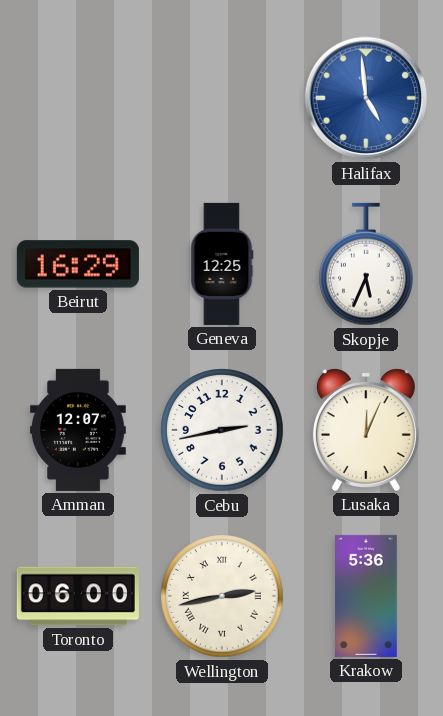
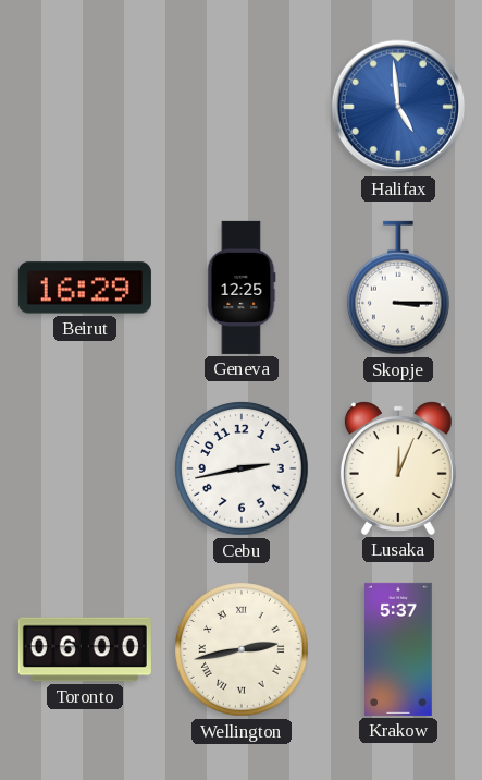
Skopje: 5:34 -> 3:15 (399, 288)
Amman: 12:07 -> none (79, 430)
Krakow: 5:36 -> 5:37 (398, 649)
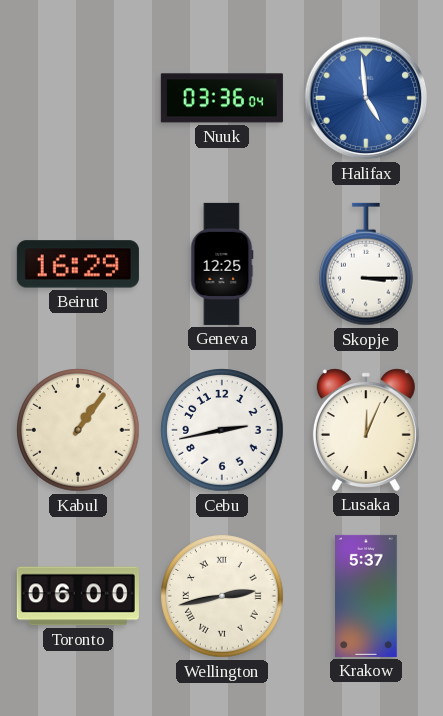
Nuuk: none -> 03:36 (222, 98)
Kabul: none -> 1:06 (78, 430)
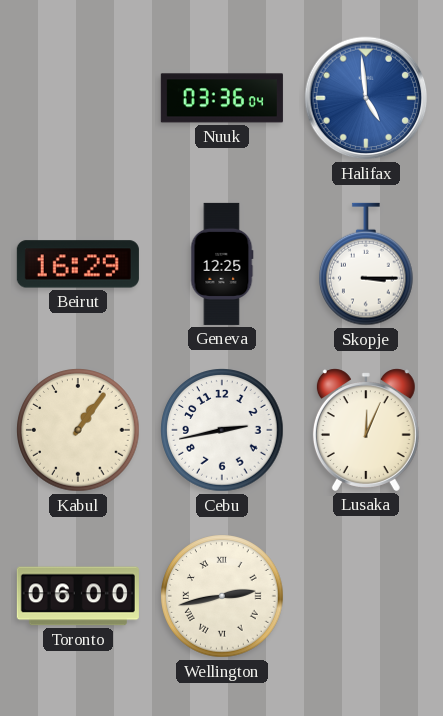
Krakow: 5:37 -> none (366, 596)
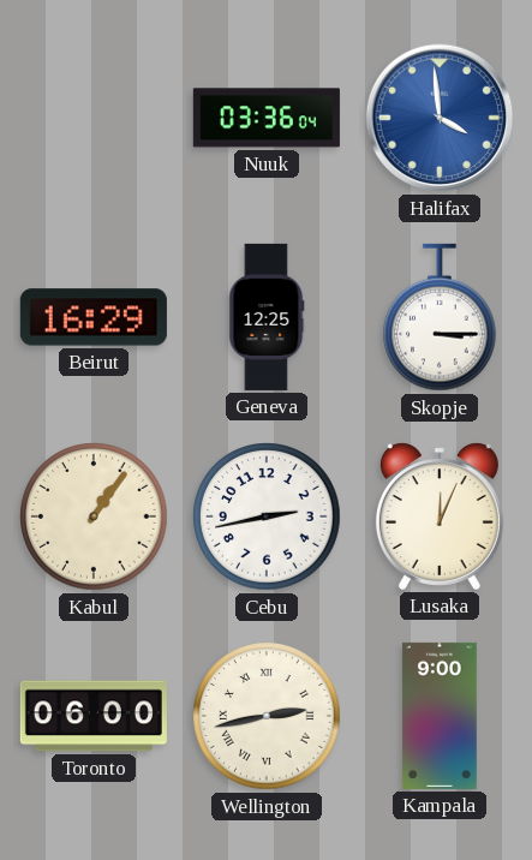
Halifax: 4:59 -> 3:59 (440, 118)
Kampala: none -> 9:00 (440, 716)
